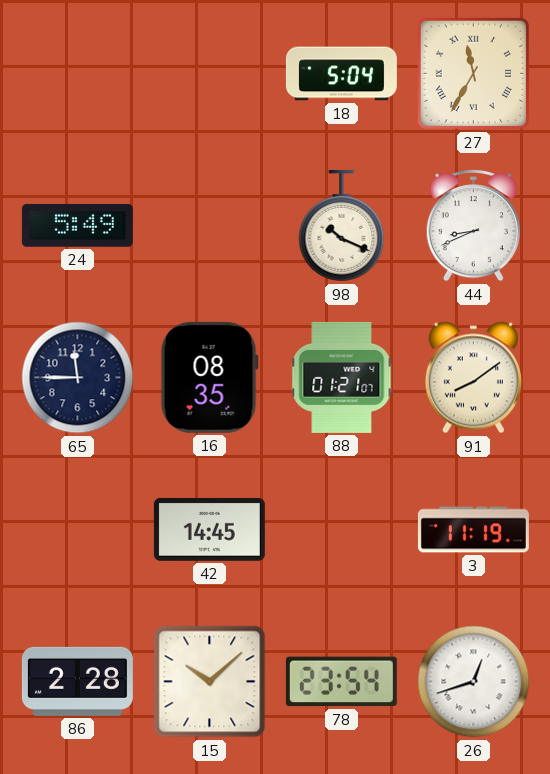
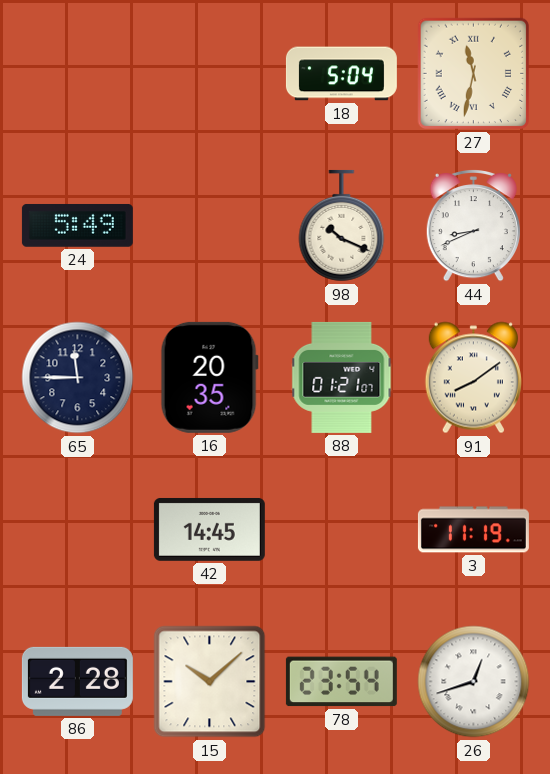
27: 11:35 -> 11:32 (474, 74)
16: 08:35 -> 20:35 (209, 377)
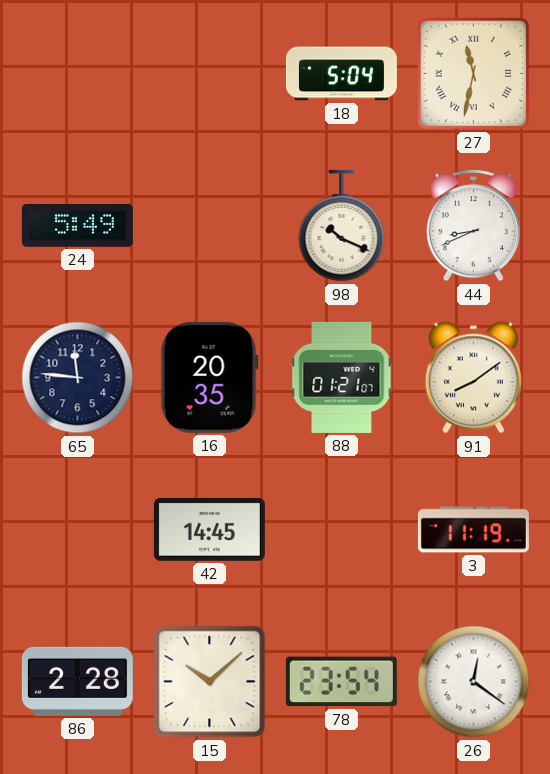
65: 11:45 -> 11:46 (78, 378)
26: 12:42 -> 12:21 (474, 682)
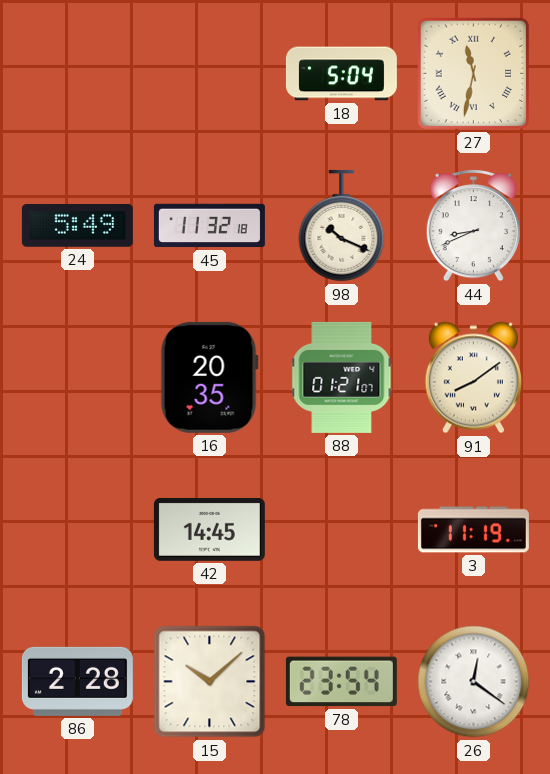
45: none -> 11:32 (209, 226)
65: 11:46 -> none (78, 378)
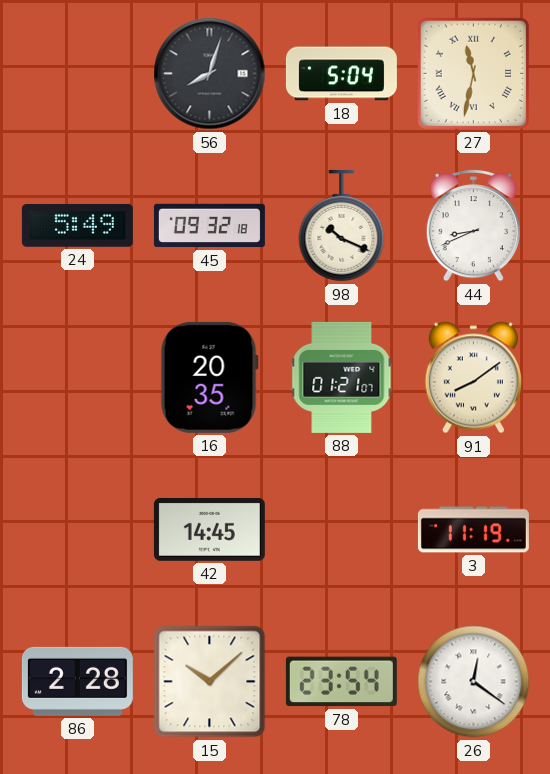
56: none -> 8:03 (210, 74)
45: 11:32 -> 09:32 (209, 226)
